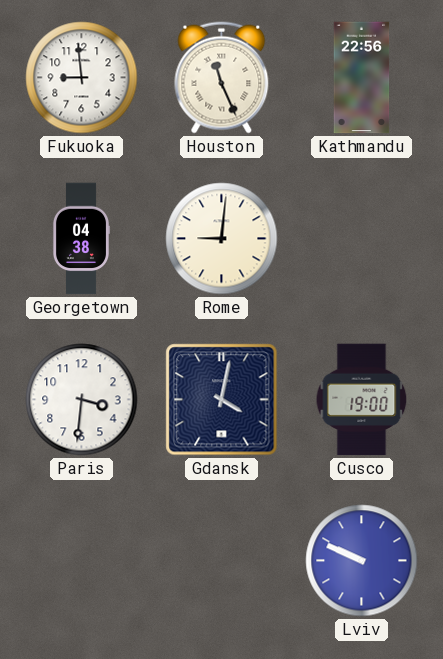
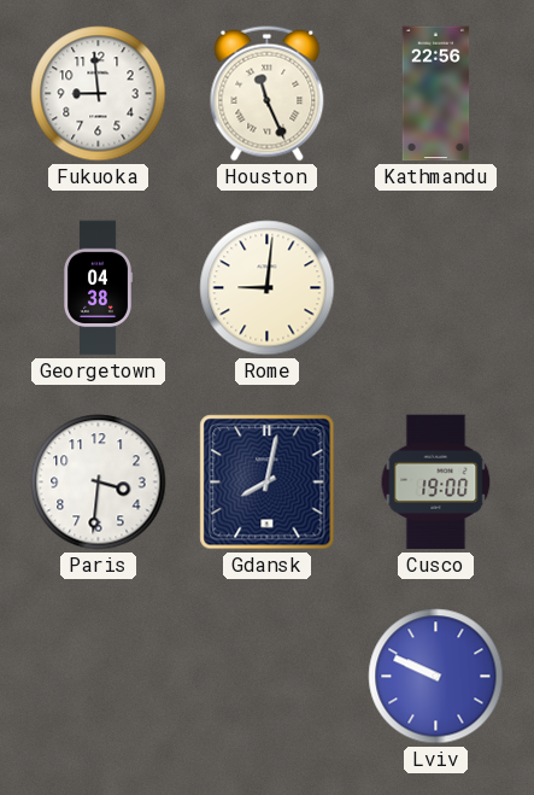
Gdansk: 4:02 -> 8:02 (268, 483)
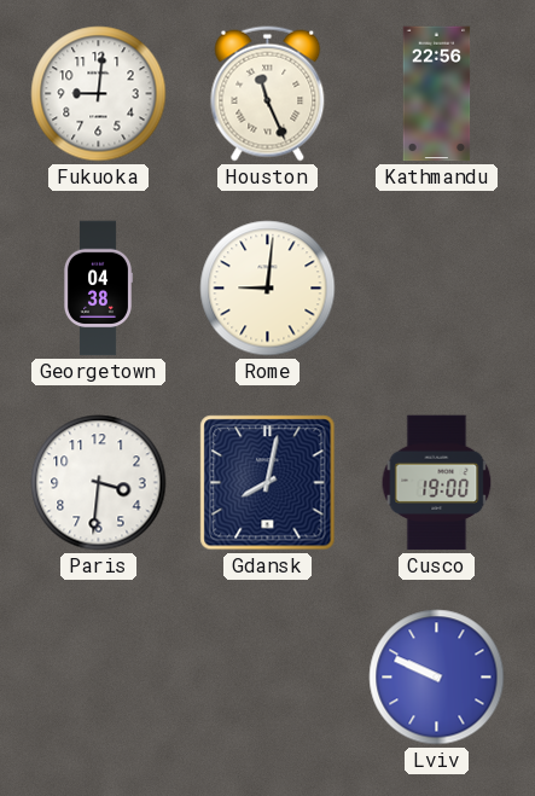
Fukuoka: 8:59 -> 9:01 (99, 94)
